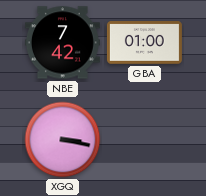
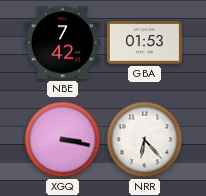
GBA: 01:00 -> 01:53 (144, 43)
NRR: none -> 6:23 (145, 140)
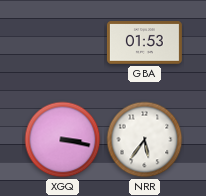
NBE: 7:42 -> none (62, 43)
NRR: 6:23 -> 5:36 (145, 140)
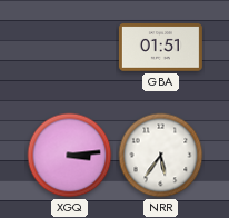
GBA: 01:53 -> 01:51 (160, 48)
XGQ: 3:17 -> 3:14 (70, 156)
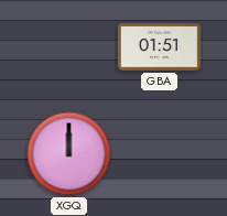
XGQ: 3:14 -> 12:00 (69, 154)
NRR: 5:36 -> none (161, 156)
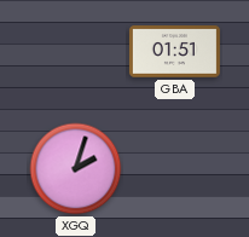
XGQ: 12:00 -> 2:03 (76, 169)
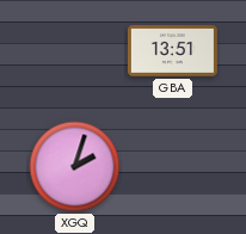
GBA: 01:51 -> 13:51 (172, 51)
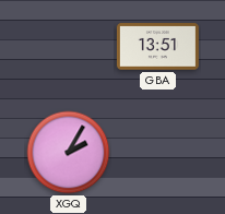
XGQ: 2:03 -> 2:05 (69, 153)
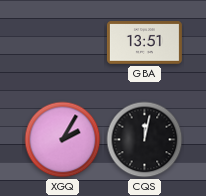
CQS: none -> 12:02 (145, 140)
